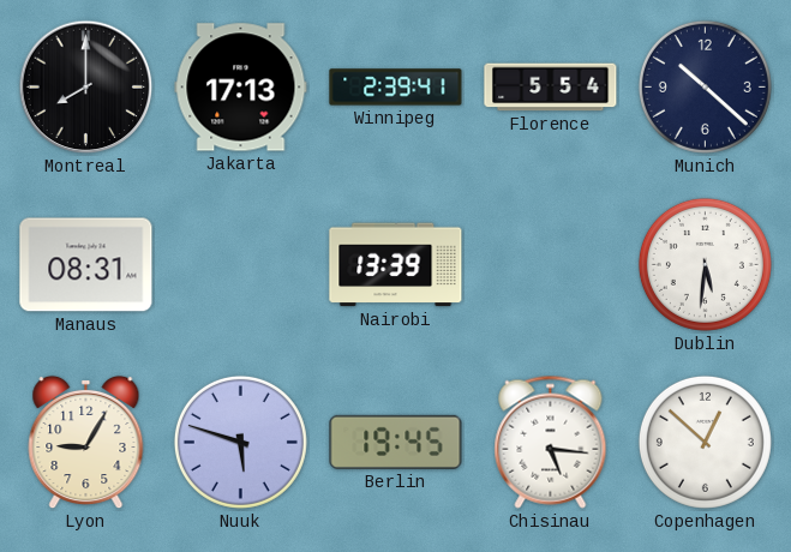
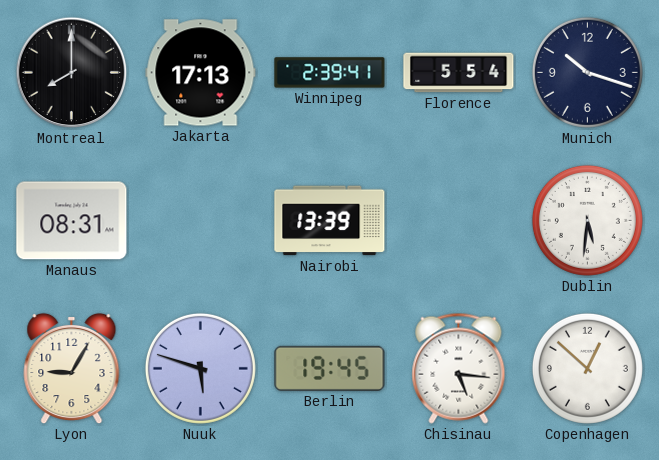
Munich: 10:22 -> 10:18 (587, 72)
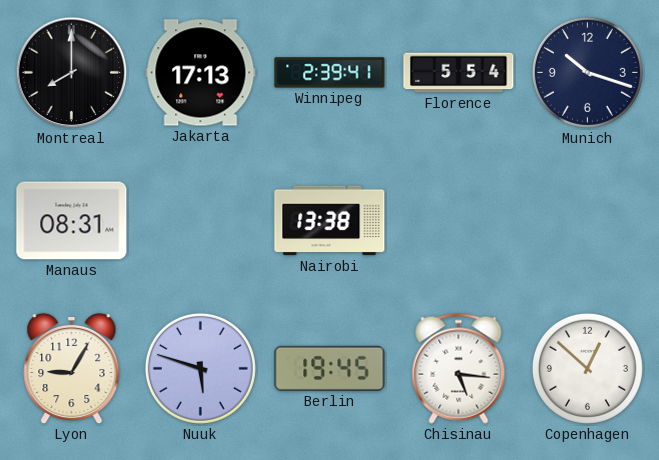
Nairobi: 13:39 -> 13:38 (330, 221)
Dublin: 5:31 -> none (587, 220)
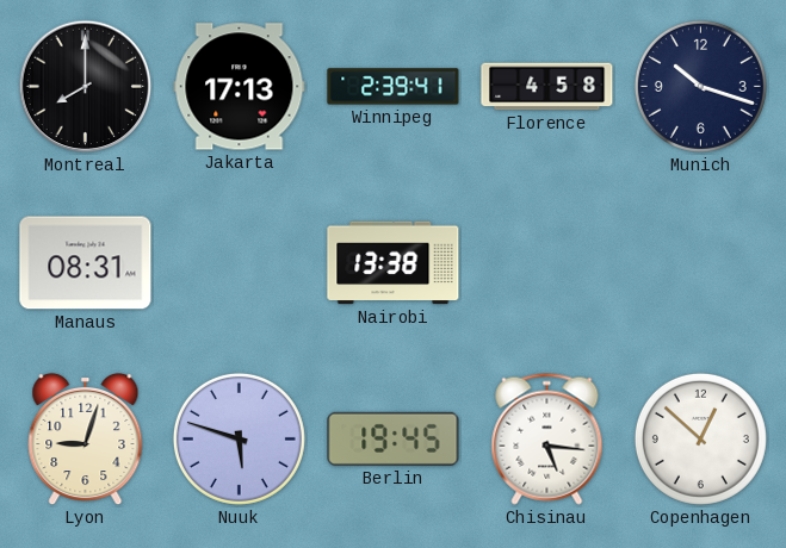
Florence: 5:54 -> 4:58 (547, 87)
Lyon: 9:05 -> 9:03 (86, 440)
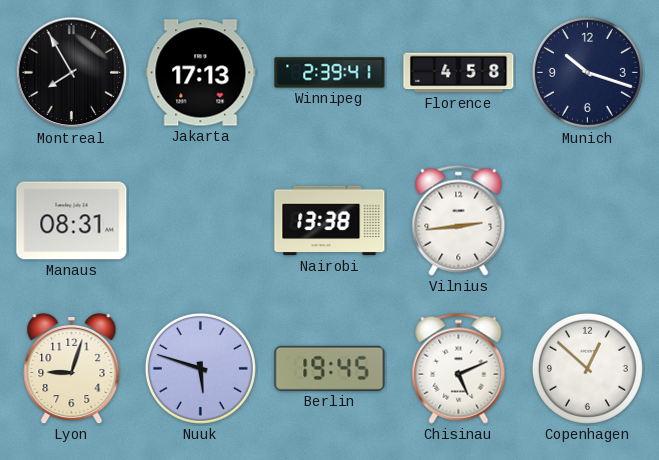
Montreal: 8:00 -> 7:55 (72, 73)
Vilnius: none -> 2:44 (459, 220)
Chisinau: 5:16 -> 5:11 (459, 368)
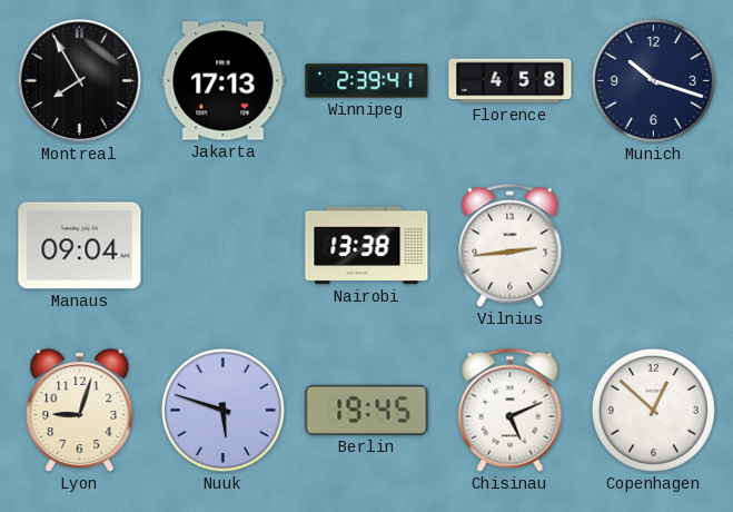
Manaus: 08:31 -> 09:04 (80, 246)
